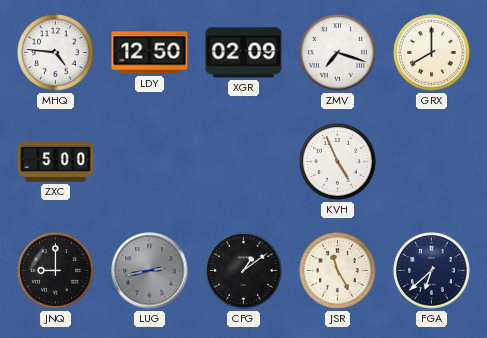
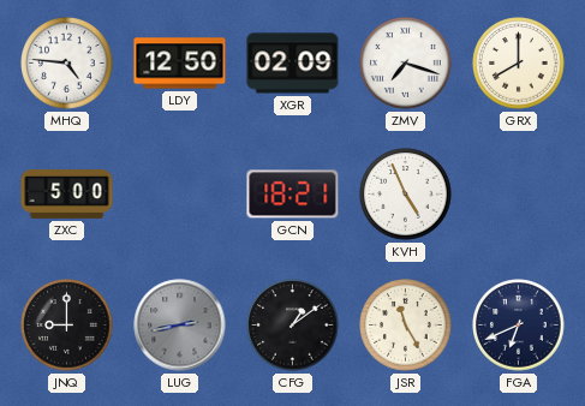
GCN: none -> 18:21 (293, 195)
FGA: 6:38 -> 6:41 (519, 326)
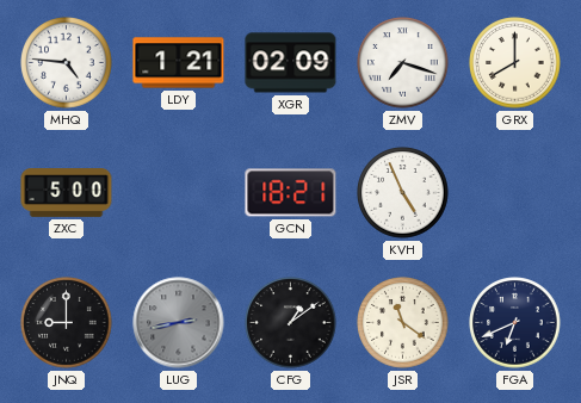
LDY: 12:50 -> 1:21 (179, 63)
JSR: 11:25 -> 11:21 (403, 323)
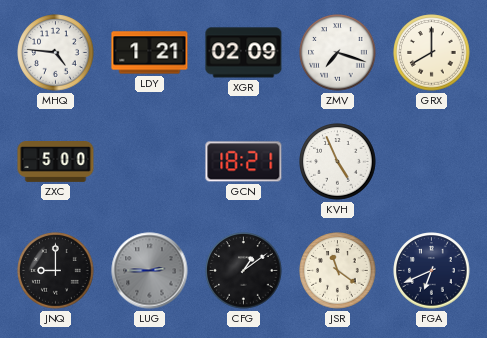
LUG: 2:43 -> 2:45 (150, 271)
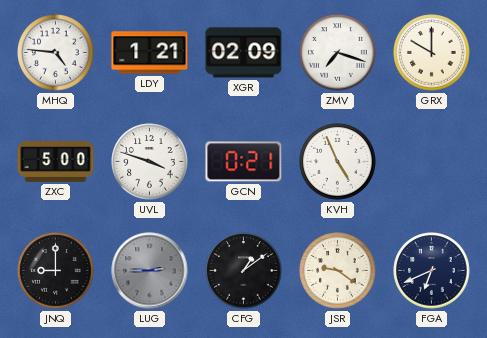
GRX: 8:00 -> 10:00 (432, 53)
UVL: none -> 3:48 (150, 162)
GCN: 18:21 -> 0:21 (244, 162)
JSR: 11:21 -> 9:21 (338, 271)
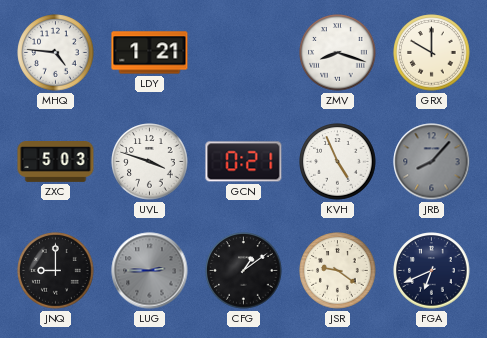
XGR: 02:09 -> none (244, 53)
ZMV: 7:18 -> 8:18 (338, 53)
ZXC: 5:00 -> 5:03 (56, 162)
JRB: none -> 8:07 (432, 162)
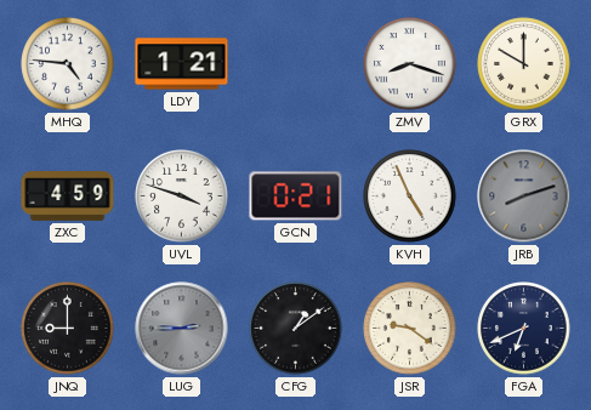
ZXC: 5:03 -> 4:59 (68, 197)
JRB: 8:07 -> 8:12 (524, 197)
